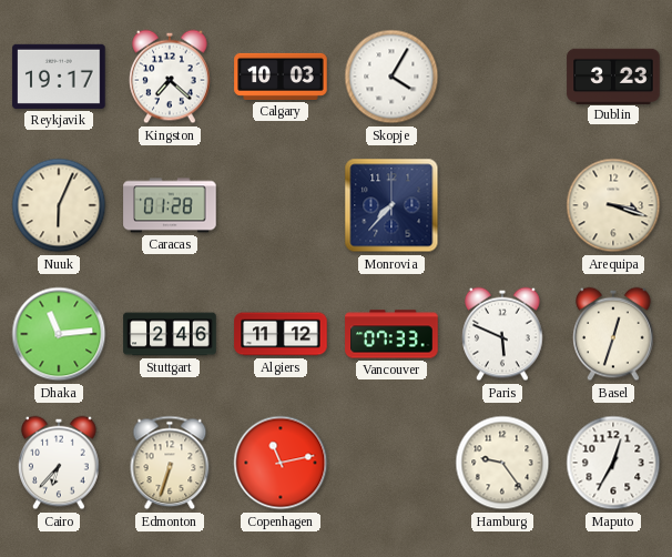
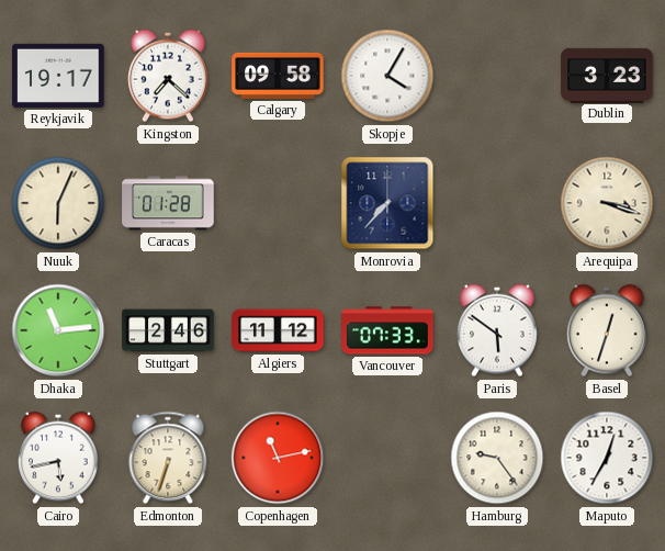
Calgary: 10:03 -> 09:58 (278, 76)
Paris: 5:49 -> 5:51 (497, 330)
Cairo: 6:37 -> 5:43 (58, 458)
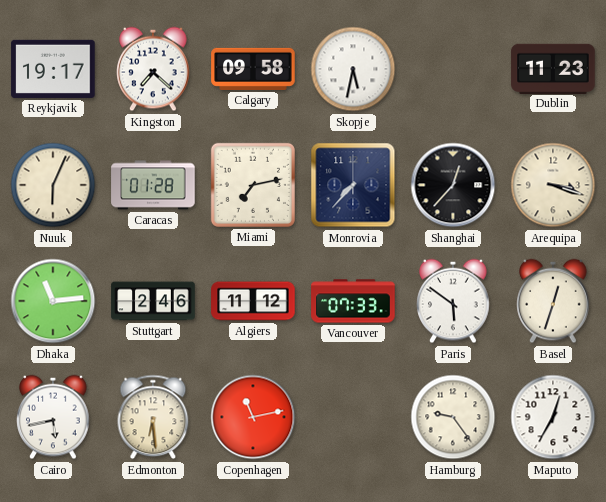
Skopje: 4:05 -> 5:32 (353, 69)
Dublin: 3:23 -> 11:23 (553, 68)
Miami: none -> 7:13 (253, 185)
Shanghai: none -> 12:37 (453, 185)
Edmonton: 6:33 -> 6:29 (153, 417)
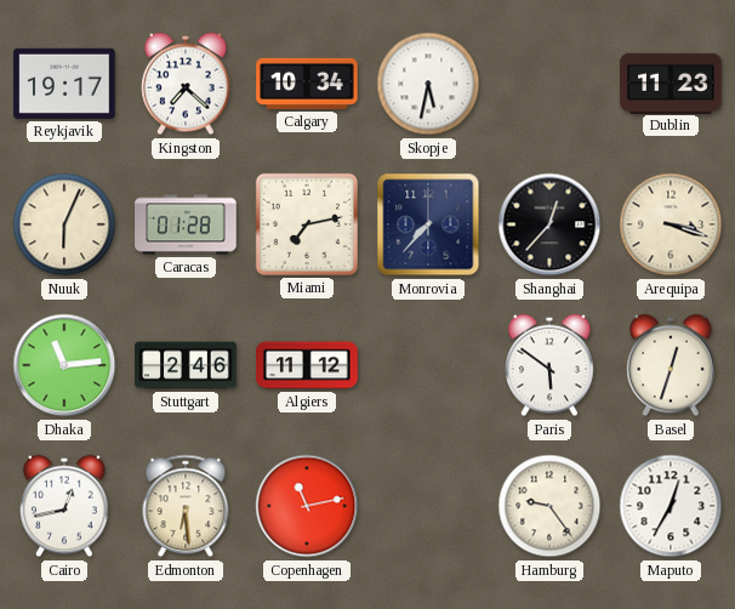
Calgary: 09:58 -> 10:34 (307, 84)
Vancouver: 07:33 -> none (353, 301)
Cairo: 5:43 -> 12:43 (64, 506)
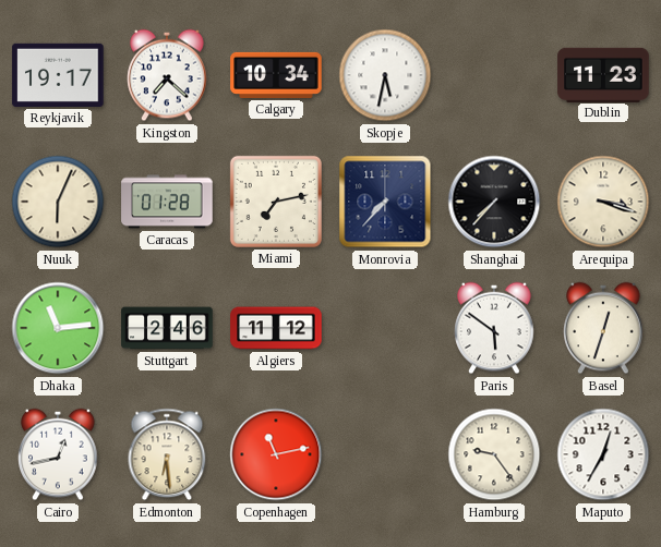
Shanghai: 12:37 -> 7:37 (494, 202)
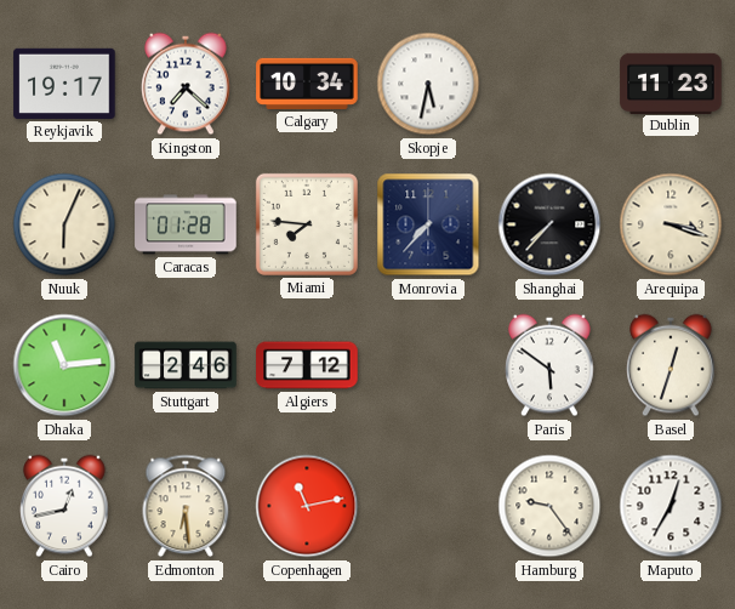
Miami: 7:13 -> 7:46 (307, 224)
Algiers: 11:12 -> 7:12 (307, 365)
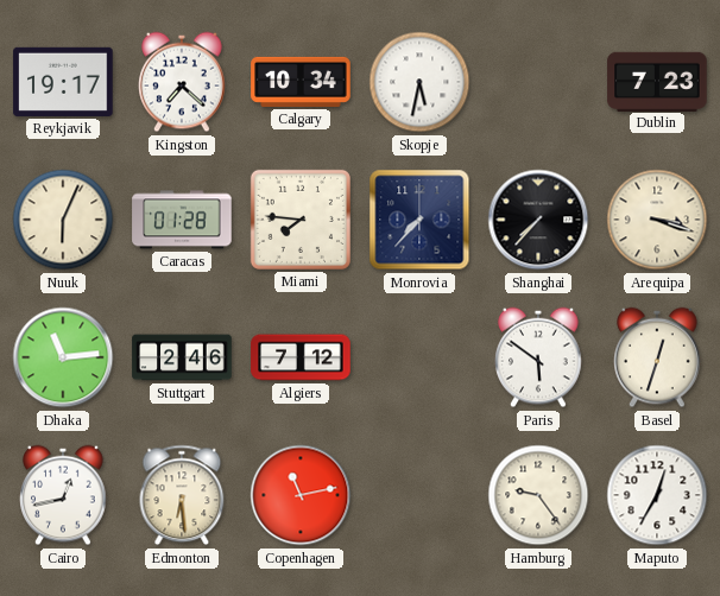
Dublin: 11:23 -> 7:23 (657, 81)
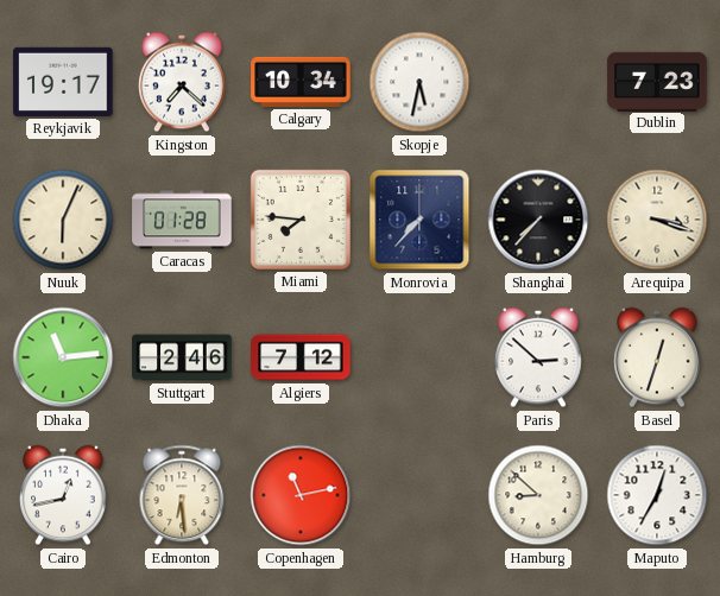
Paris: 5:51 -> 2:52 (538, 357)
Hamburg: 9:24 -> 8:52 (538, 495)
